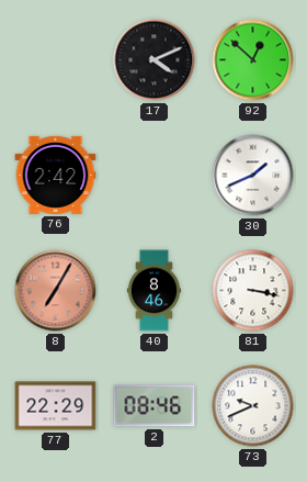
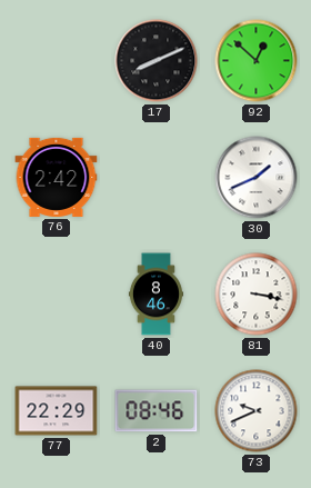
17: 4:11 -> 8:11 (157, 61)
8: 7:05 -> none (56, 291)
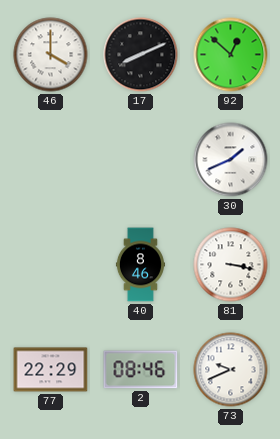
46: none -> 4:00 (51, 55)
76: 2:42 -> none (57, 177)
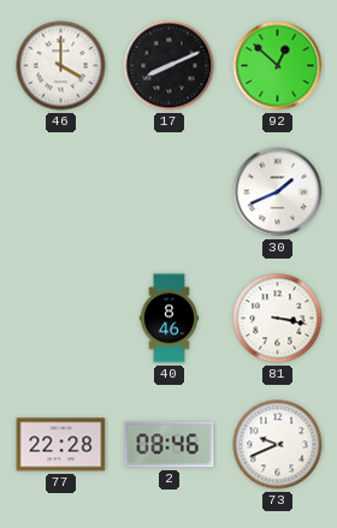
77: 22:29 -> 22:28 (61, 445)
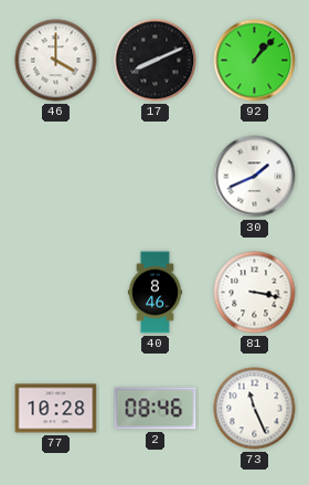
92: 12:52 -> 1:07 (255, 61)
77: 22:28 -> 10:28 (56, 409)
73: 9:41 -> 11:26 (255, 409)
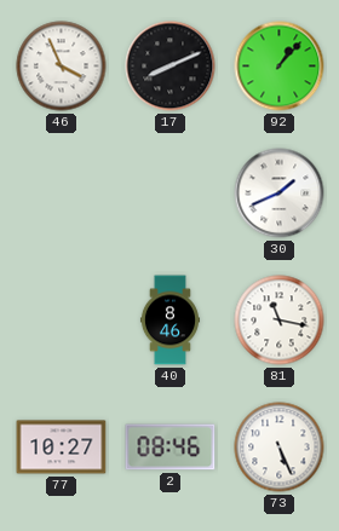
46: 4:00 -> 3:56 (62, 67)
81: 3:17 -> 11:17 (280, 321)
77: 10:28 -> 10:27 (62, 448)
73: 11:26 -> 5:26 (280, 448)
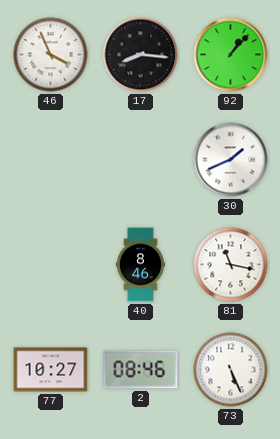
17: 8:11 -> 8:16 (141, 55)
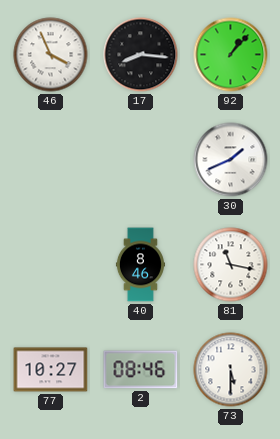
73: 5:26 -> 5:30 (231, 370)
